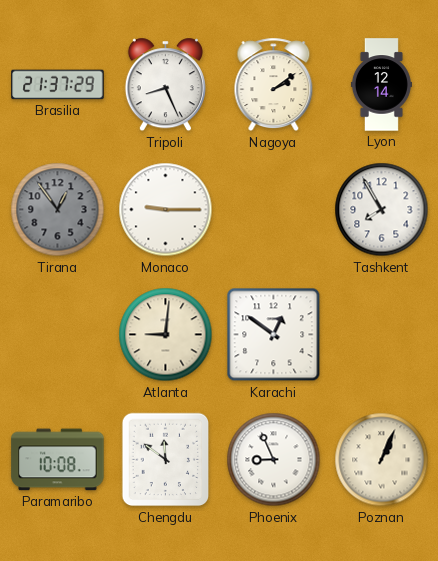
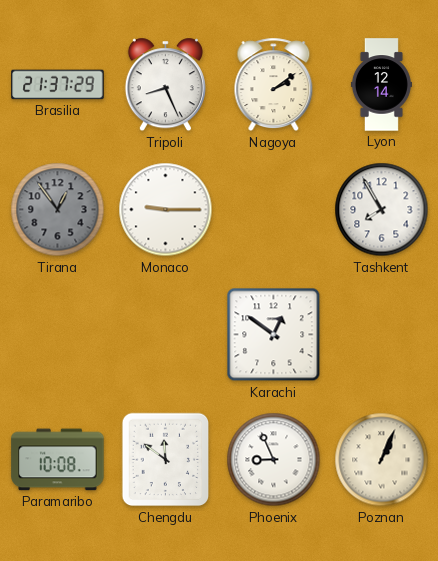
Atlanta: 9:01 -> none (166, 335)
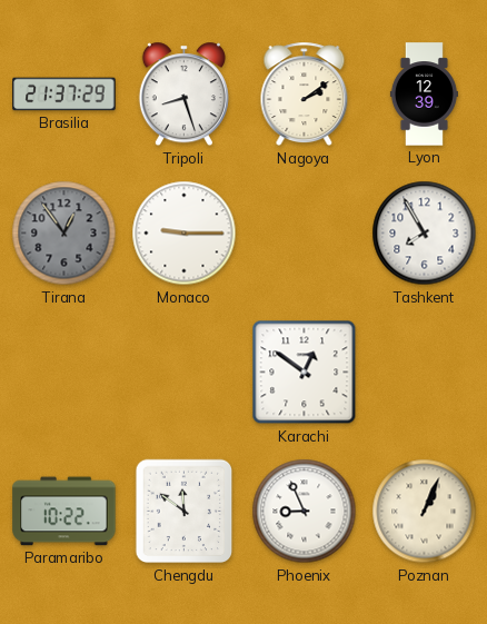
Tripoli: 8:26 -> 8:27 (183, 95)
Lyon: 12:14 -> 12:39 (424, 95)
Paramaribo: 10:08 -> 10:22 (64, 512)
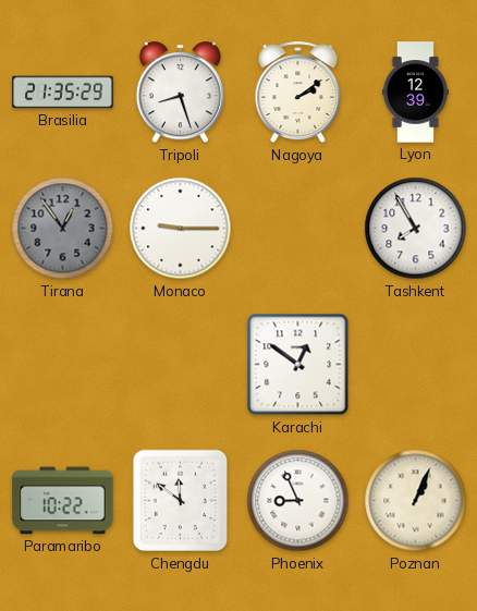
Brasilia: 21:37 -> 21:35 (63, 93)
